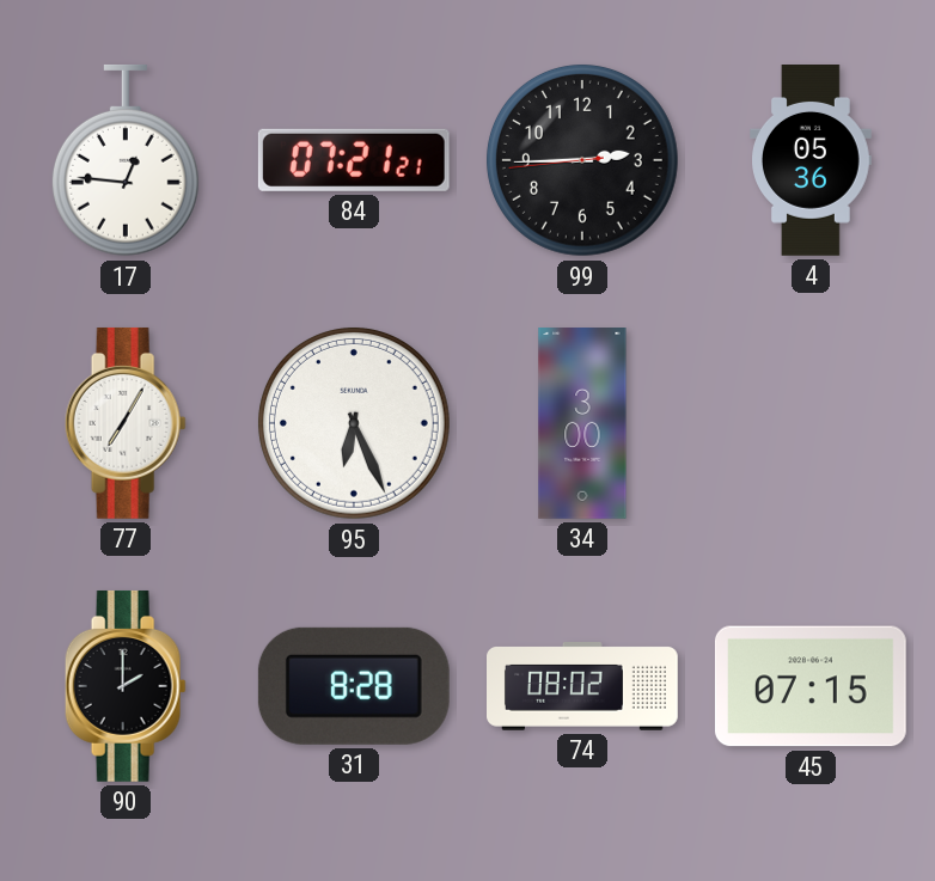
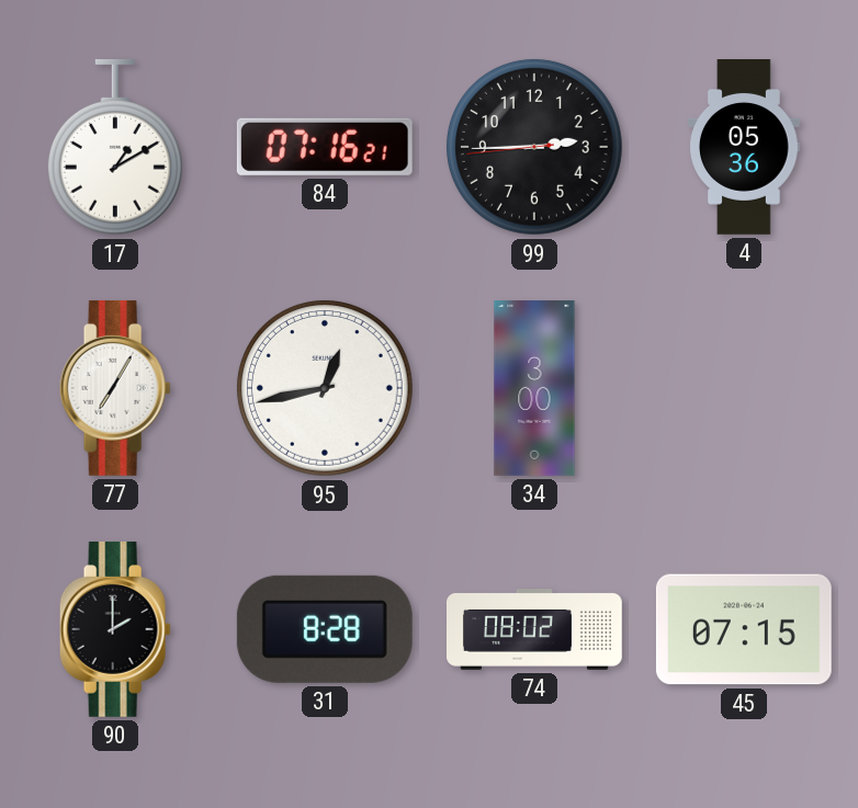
17: 12:46 -> 1:10 (115, 147)
84: 07:21 -> 07:16 (325, 147)
95: 6:26 -> 12:43 (325, 388)
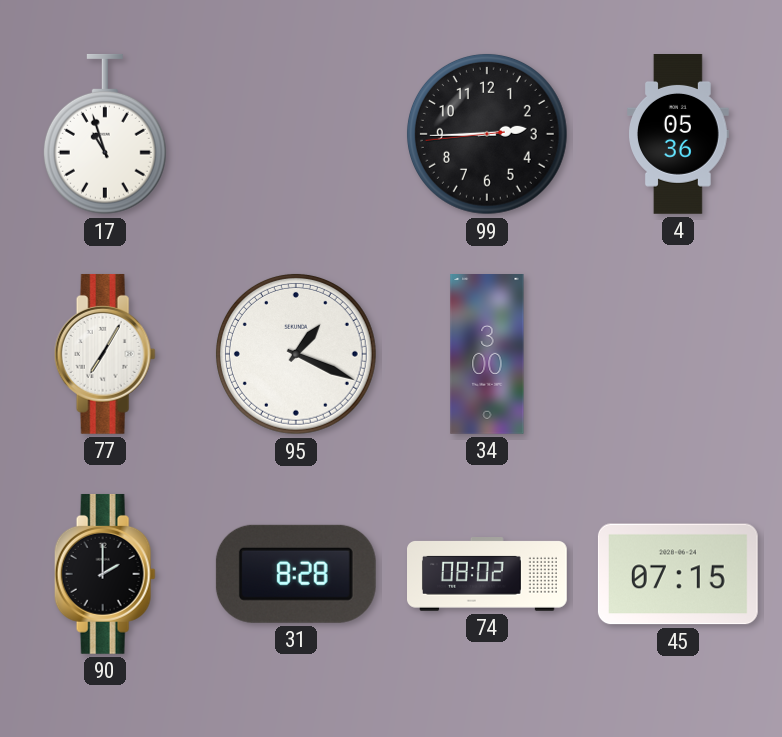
17: 1:10 -> 10:57 (105, 134)
84: 07:16 -> none (325, 147)
95: 12:43 -> 1:19 (296, 354)
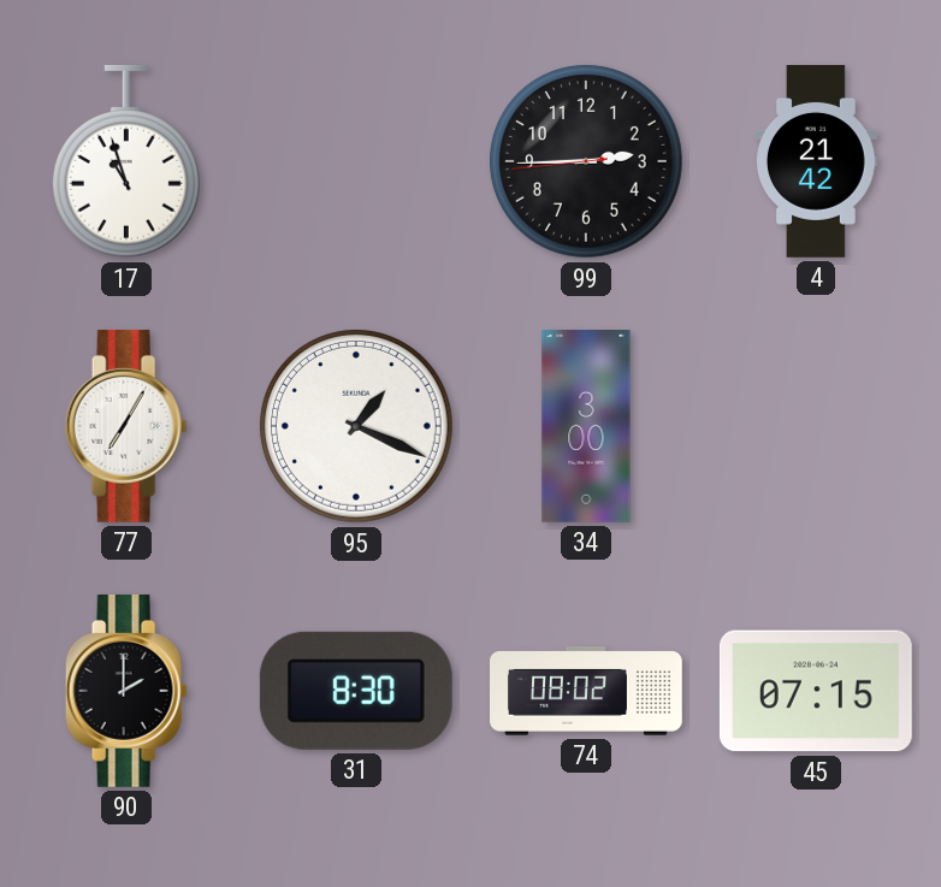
4: 05:36 -> 21:42 (817, 162)
31: 8:28 -> 8:30 (356, 691)
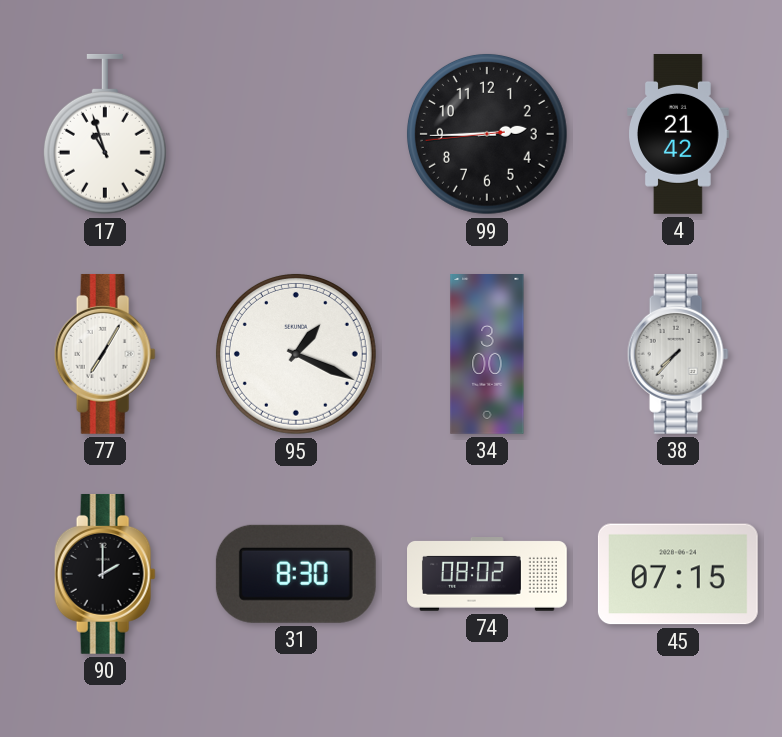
38: none -> 7:37 (678, 354)
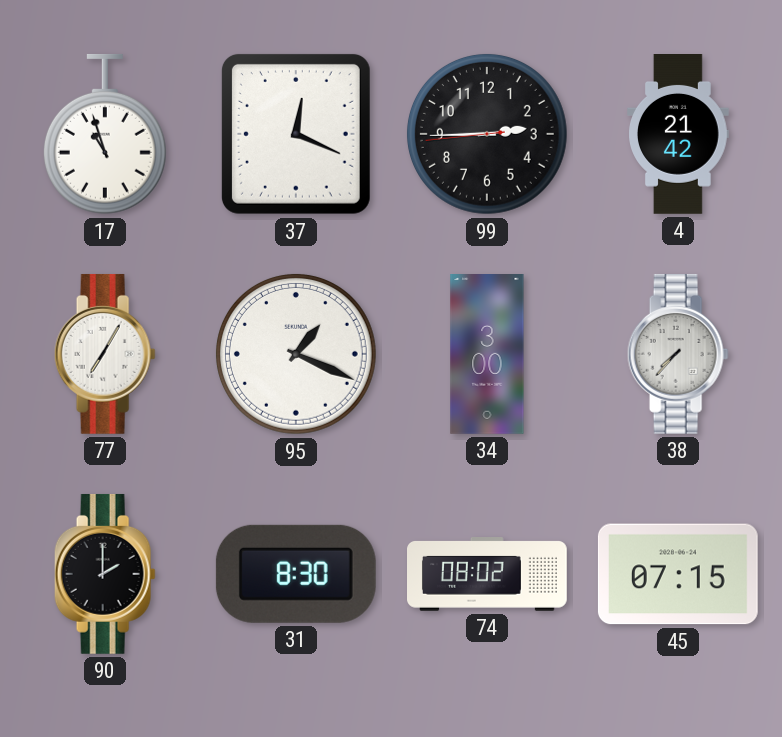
37: none -> 12:19 (296, 134)
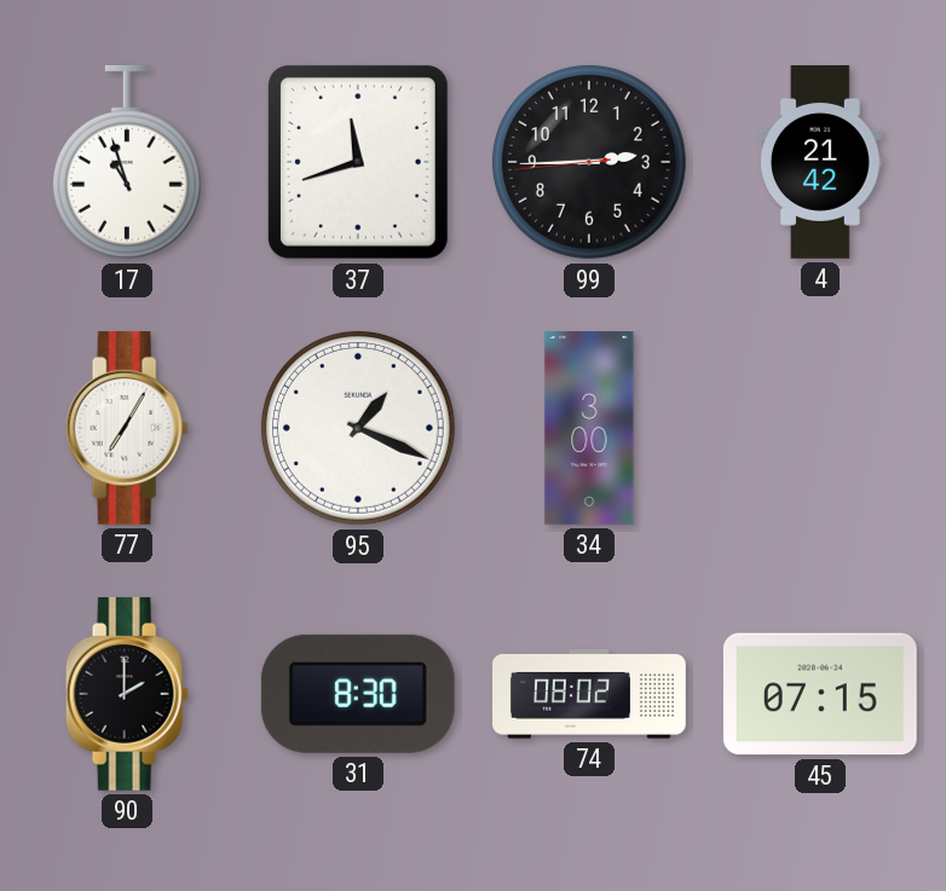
37: 12:19 -> 11:42 (358, 162)
38: 7:37 -> none (678, 354)
